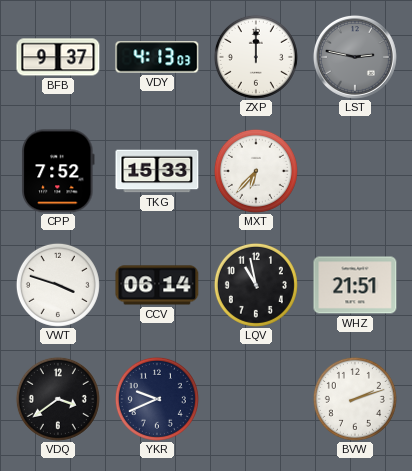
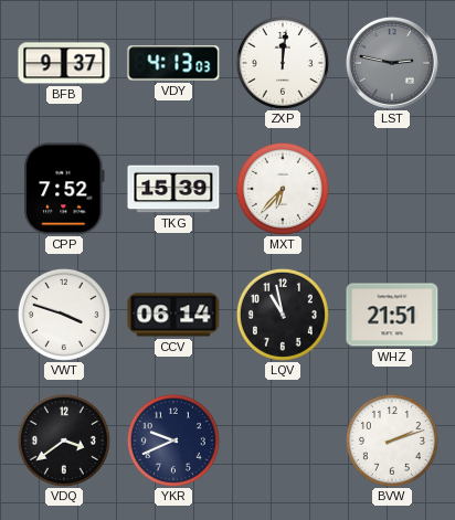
ZXP: 12:00 -> 12:01 (283, 63)
TKG: 15:33 -> 15:39 (173, 189)
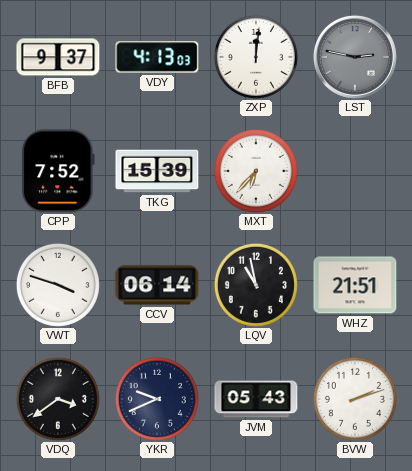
JVM: none -> 05:43 (256, 399)
